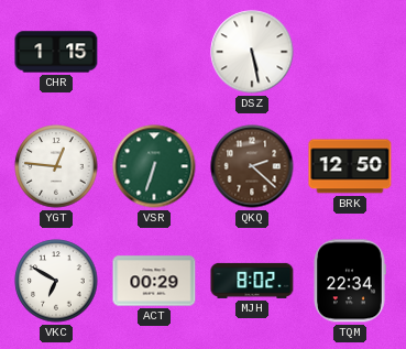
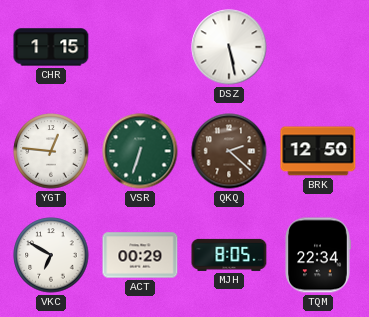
MJH: 8:02 -> 8:05 (229, 255)
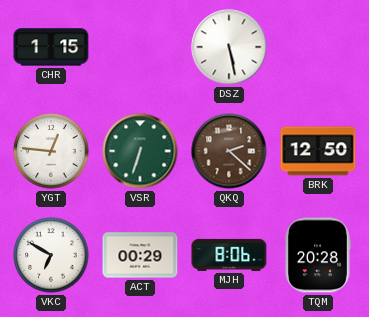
MJH: 8:05 -> 8:06 (229, 255)
TQM: 22:34 -> 20:28 (318, 255)
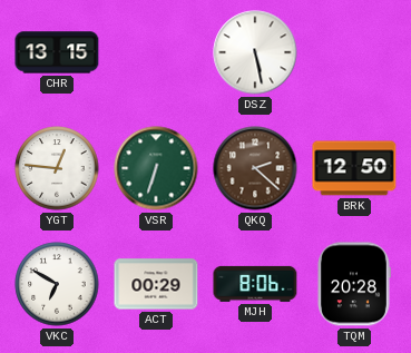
CHR: 1:15 -> 13:15 (57, 52)
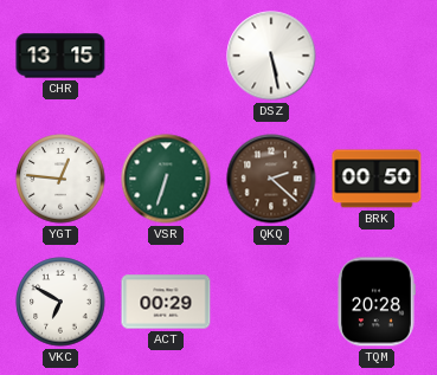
BRK: 12:50 -> 00:50 (377, 179)
MJH: 8:06 -> none (255, 284)
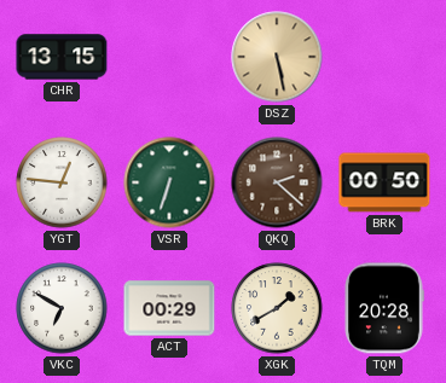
DSZ dial: white -> champagne (277, 57)
XGK: none -> 1:40 (277, 308)
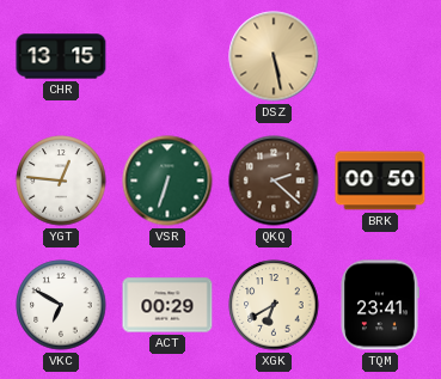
XGK: 1:40 -> 6:40 (274, 305)
TQM: 20:28 -> 23:41 (380, 305)
